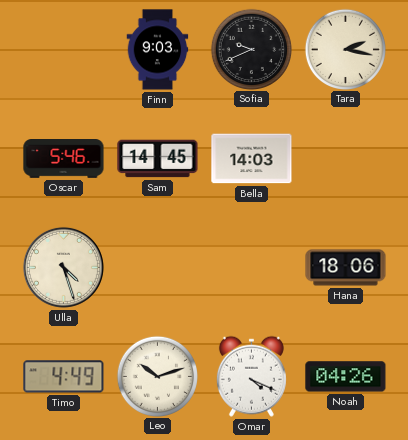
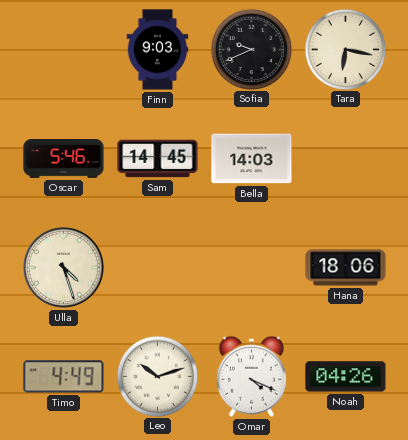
Tara: 2:17 -> 6:17 (345, 49)
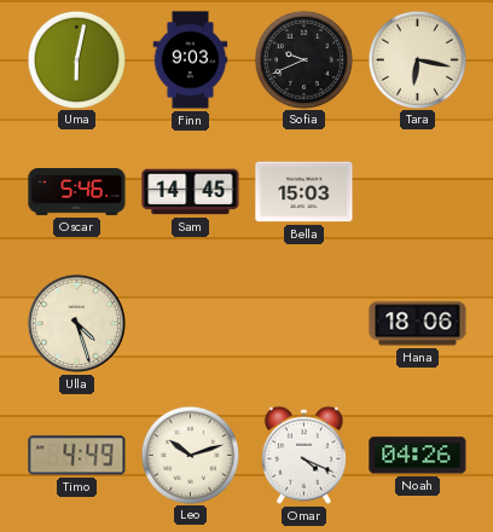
Uma: none -> 6:02 (76, 59)
Bella: 14:03 -> 15:03 (304, 192)
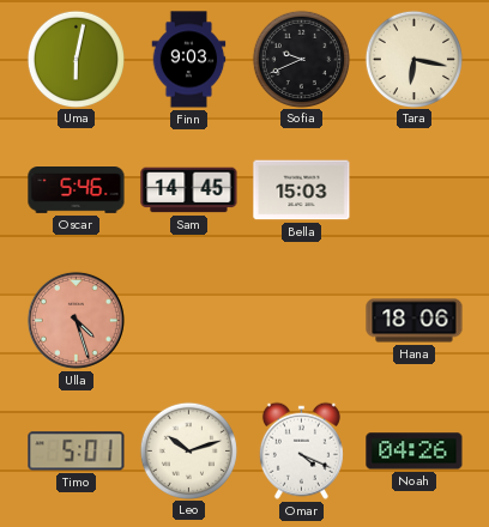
Ulla dial: cream -> salmon (76, 320)
Timo: 4:49 -> 5:01 (77, 452)
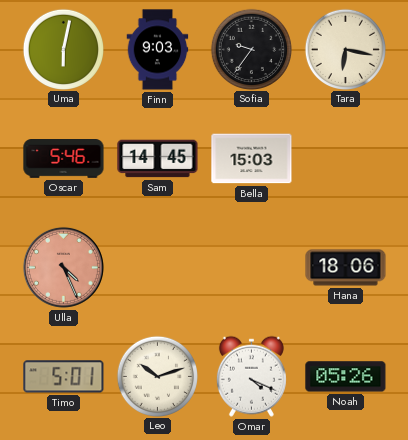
Sofia: 9:41 -> 9:36 (251, 49)
Ulla: 4:27 -> 4:26 (63, 267)
Noah: 04:26 -> 05:26 (346, 377)
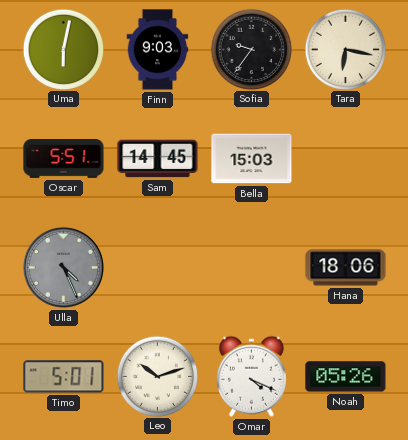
Oscar: 5:46 -> 5:51 (64, 159)
Ulla dial: salmon -> grey (63, 267)
